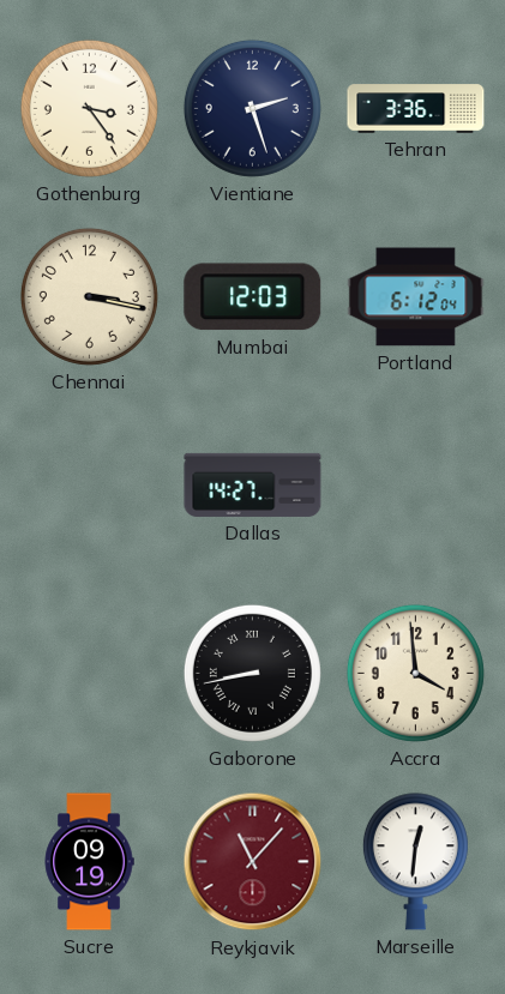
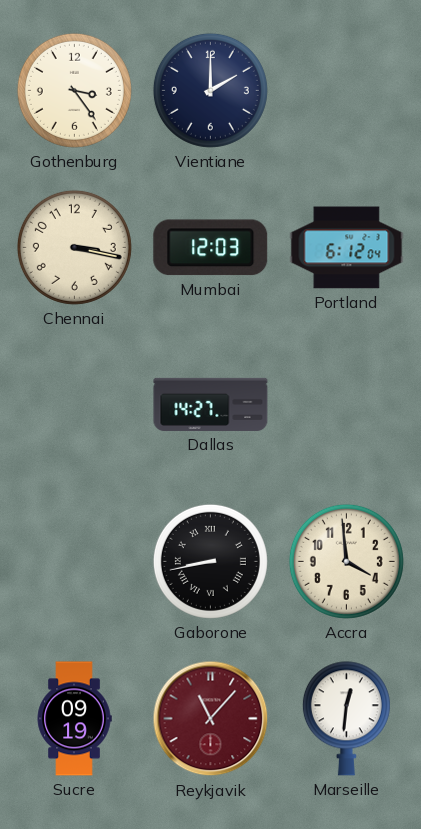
Vientiane: 2:27 -> 2:00 (210, 90)
Tehran: 3:36 -> none (416, 109)
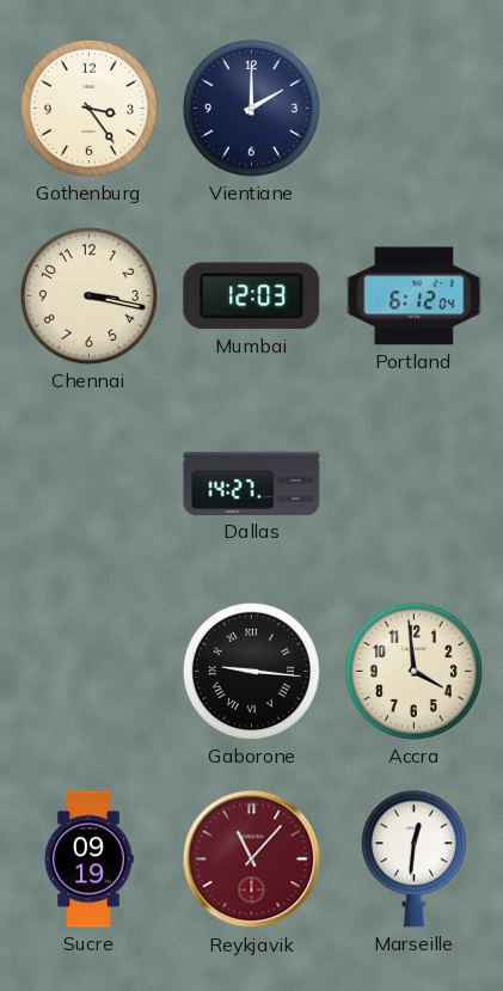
Gaborone: 8:43 -> 9:16 (251, 671)
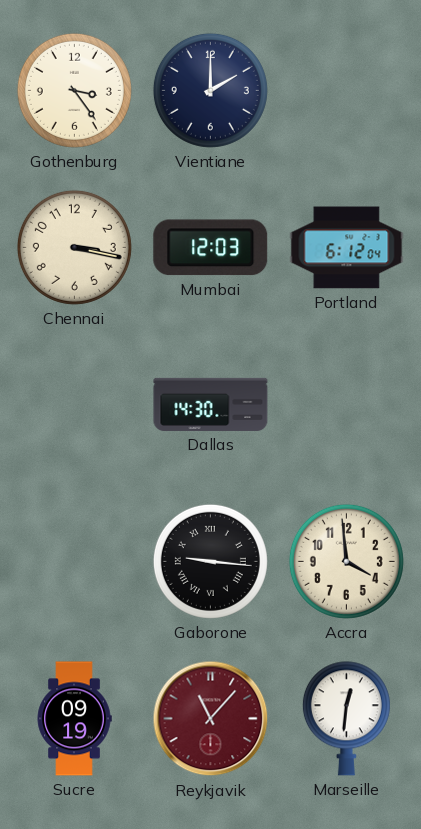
Dallas: 14:27 -> 14:30 (211, 404)
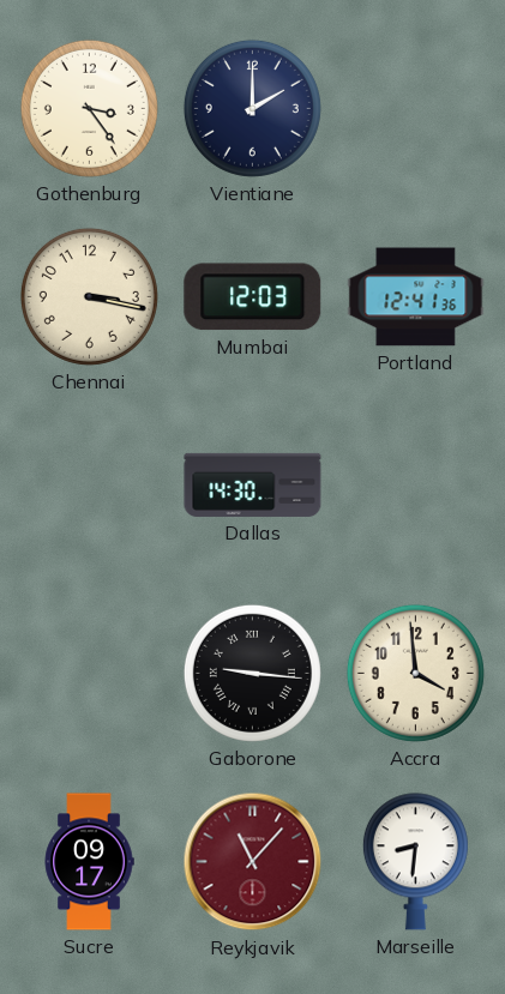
Portland: 6:12 -> 12:41 (416, 297)
Sucre: 09:19 -> 09:17 (89, 862)
Marseille: 12:31 -> 8:31 (415, 862)
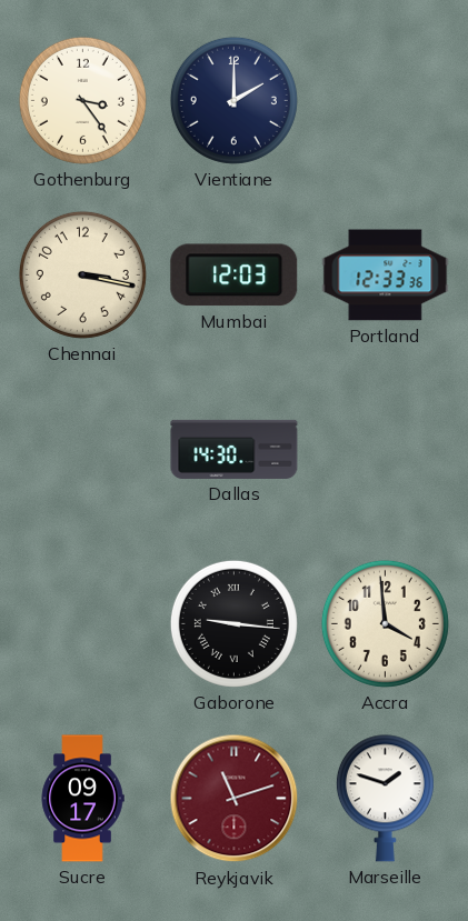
Portland: 12:41 -> 12:33 (386, 276)
Reykjavik: 11:07 -> 11:12 (235, 799)
Marseille: 8:31 -> 1:48 (385, 799)
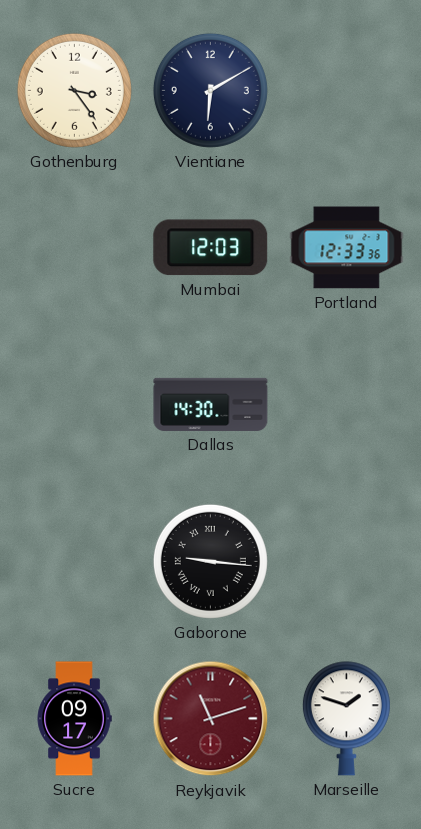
Vientiane: 2:00 -> 6:10 (210, 90)
Chennai: 3:17 -> none (82, 274)
Accra: 3:59 -> none (385, 623)
